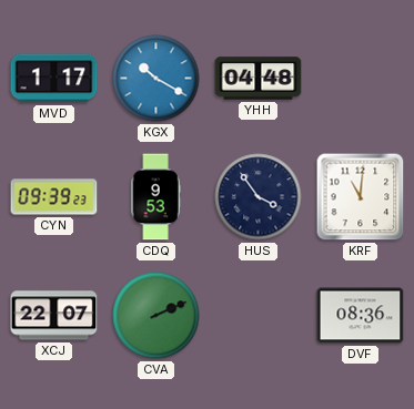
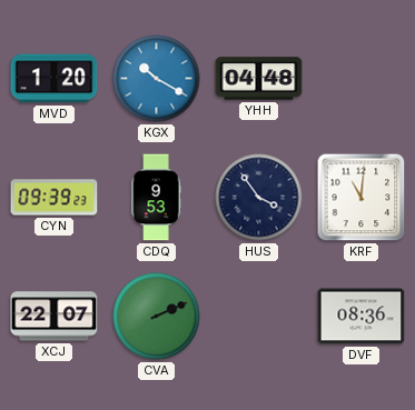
MVD: 1:17 -> 1:20 (55, 79)
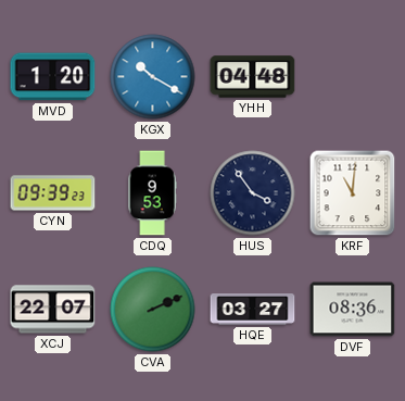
HQE: none -> 03:27 (253, 310)
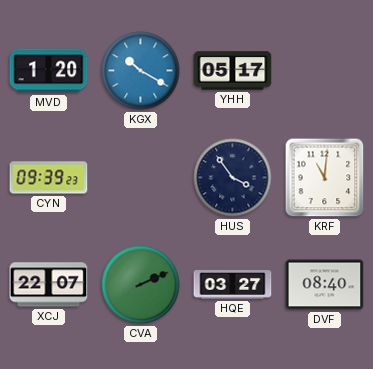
YHH: 04:48 -> 05:17 (233, 71)
CDQ: 9:53 -> none (152, 193)
DVF: 08:36 -> 08:40 (325, 285)
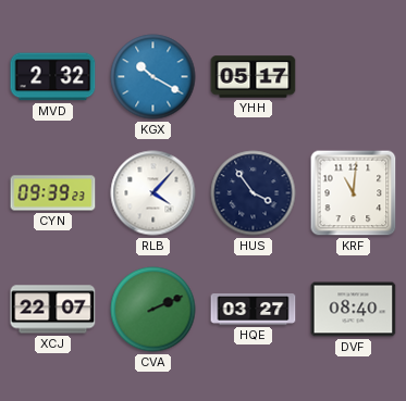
MVD: 1:20 -> 2:32 (53, 77)
RLB: none -> 4:07 (153, 193)
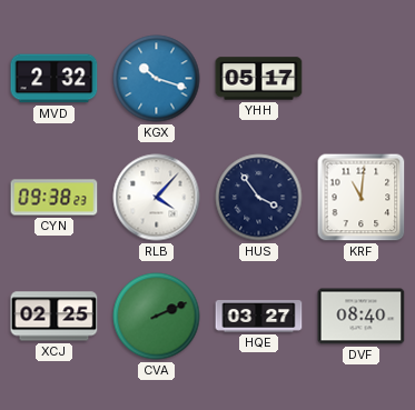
KGX: 10:20 -> 10:18 (157, 79)
CYN: 09:39 -> 09:38 (55, 198)
XCJ: 22:07 -> 02:25 (55, 317)
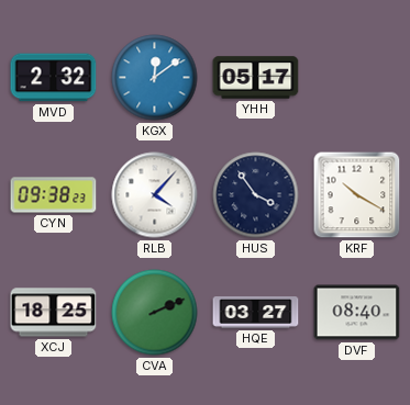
KGX: 10:18 -> 12:09 (155, 78)
KRF: 11:01 -> 10:20 (357, 195)
XCJ: 02:25 -> 18:25 (54, 313)
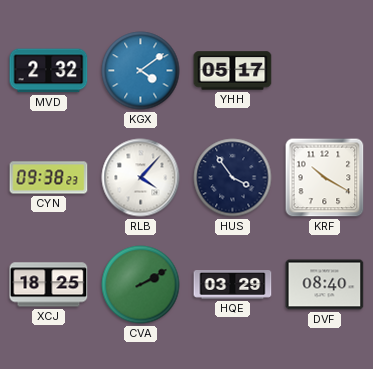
KGX: 12:09 -> 4:09 (141, 71)
CVA: 2:11 -> 2:10 (141, 285)
HQE: 03:27 -> 03:29 (233, 285)
